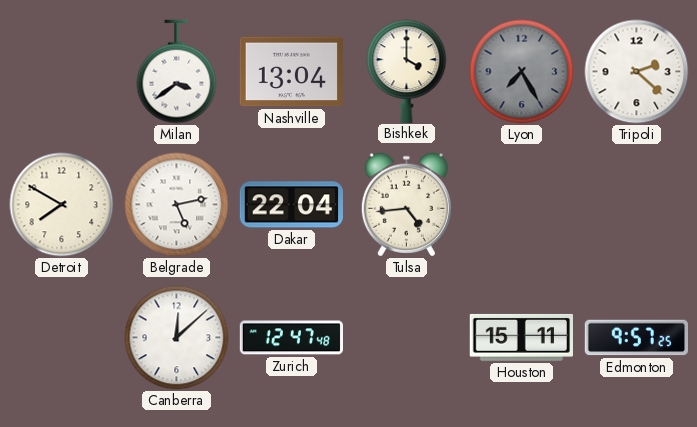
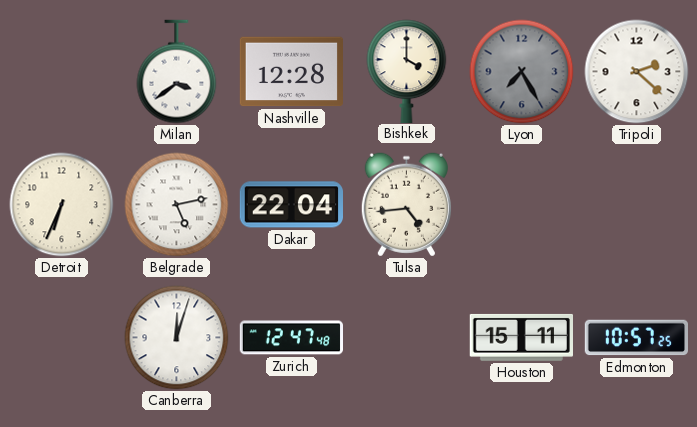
Nashville: 13:04 -> 12:28 (291, 72)
Detroit: 7:50 -> 6:34 (62, 205)
Canberra: 12:08 -> 12:03 (177, 338)
Edmonton: 9:57 -> 10:57 (636, 338)
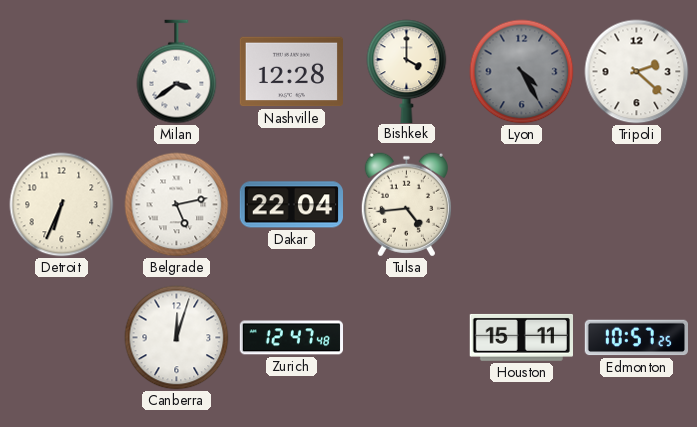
Lyon: 7:25 -> 4:25 (522, 72)
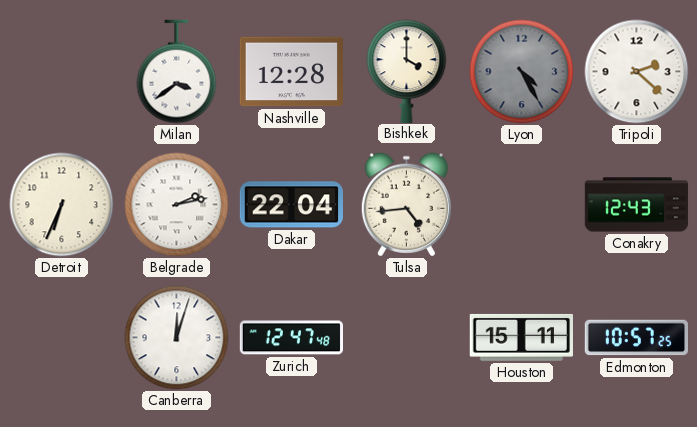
Belgrade: 5:13 -> 2:13 (177, 205)
Conakry: none -> 12:43 (637, 205)
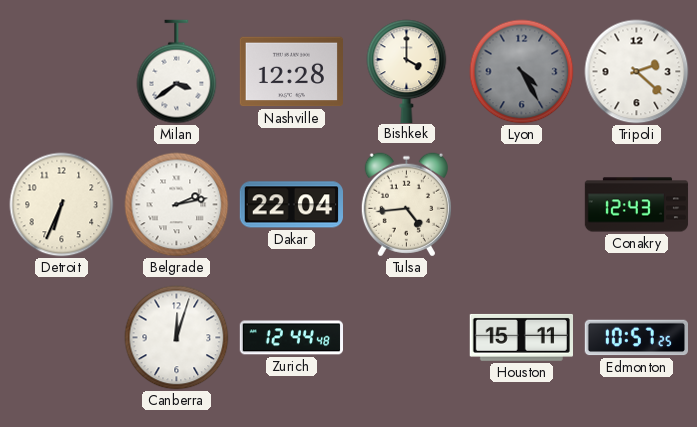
Zurich: 12:47 -> 12:44 (291, 338)
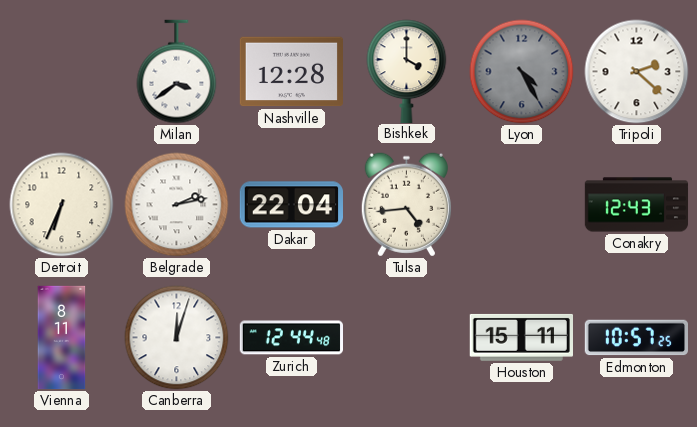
Vienna: none -> 8:11 (62, 338)
